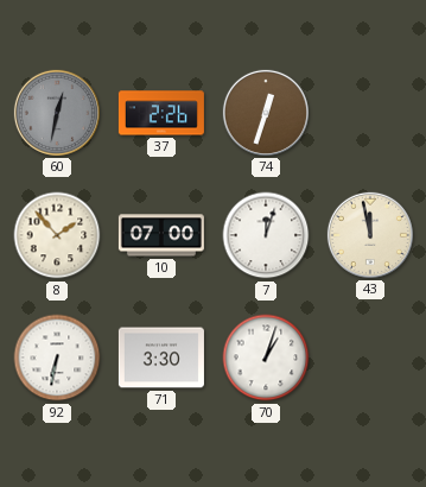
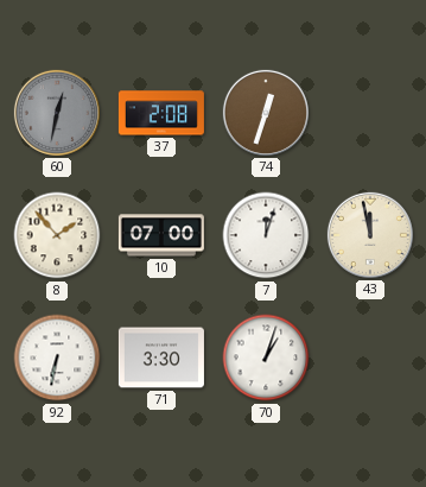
37: 2:26 -> 2:08 (161, 113)
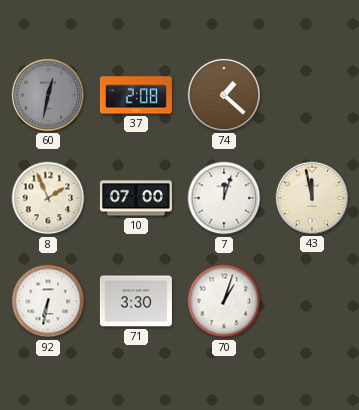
74: 12:33 -> 1:22 (224, 95)
8: 1:53 -> 1:56 (48, 198)
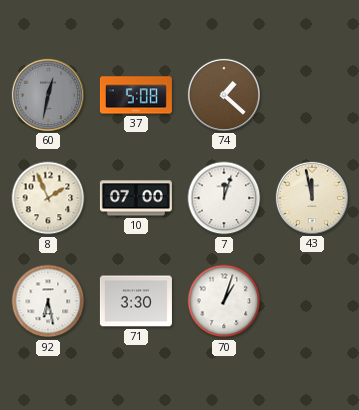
37: 2:08 -> 5:08 (136, 95)
92: 6:32 -> 6:28 (48, 301)
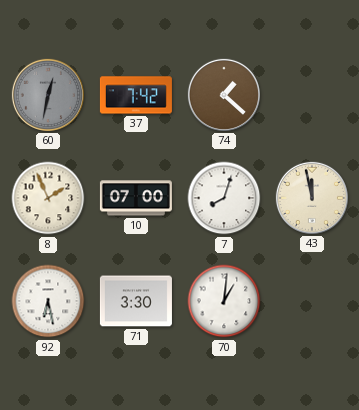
37: 5:08 -> 7:42 (136, 95)
7: 12:03 -> 8:03 (224, 198)
70: 1:03 -> 1:01 (224, 301)
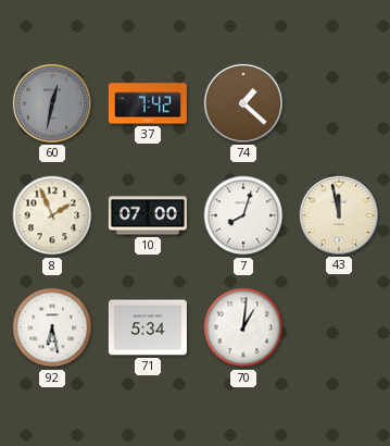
71: 3:30 -> 5:34 (148, 327)
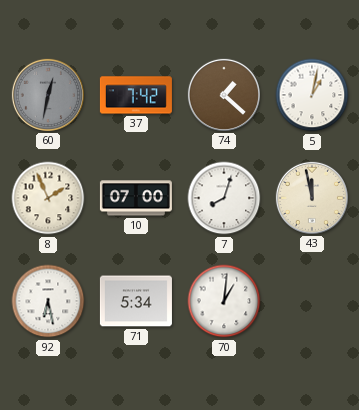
5: none -> 1:02 (312, 95)
